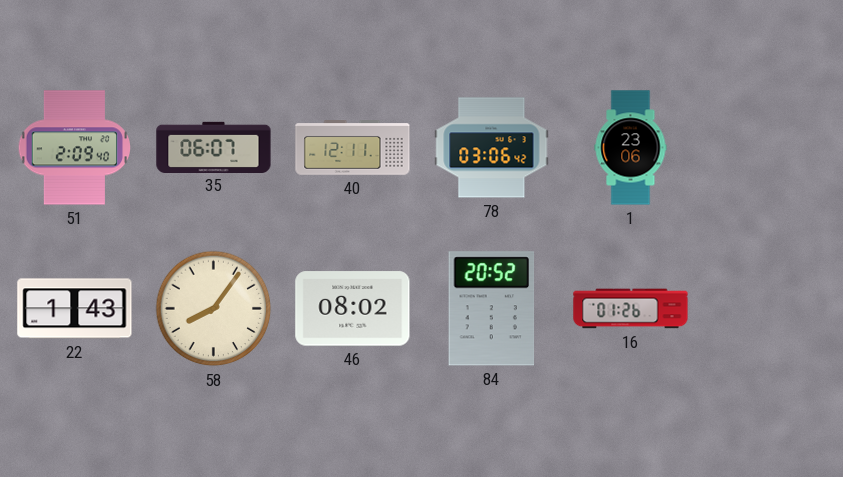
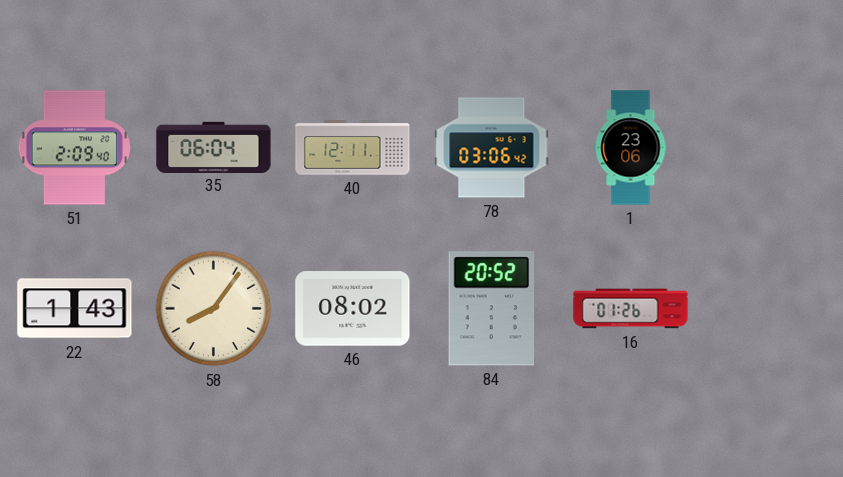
35: 06:07 -> 06:04 (214, 147)
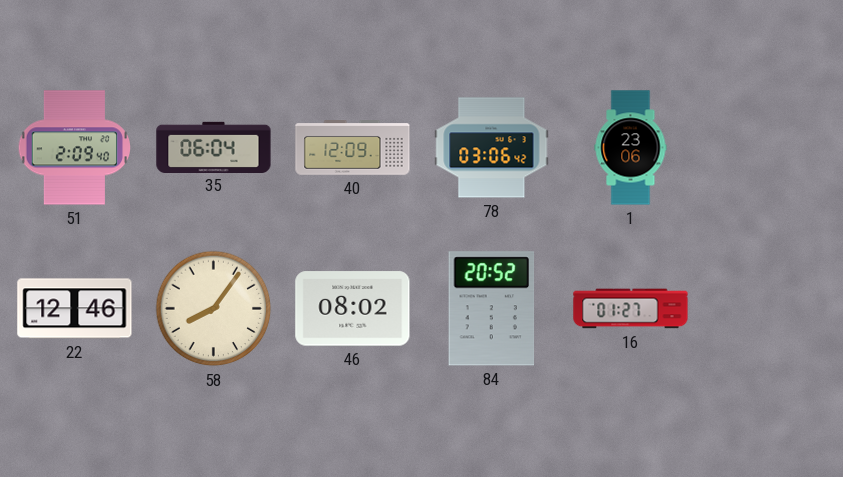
40: 12:11 -> 12:09 (353, 148)
22: 1:43 -> 12:46 (75, 309)
16: 01:26 -> 01:27 (631, 309)
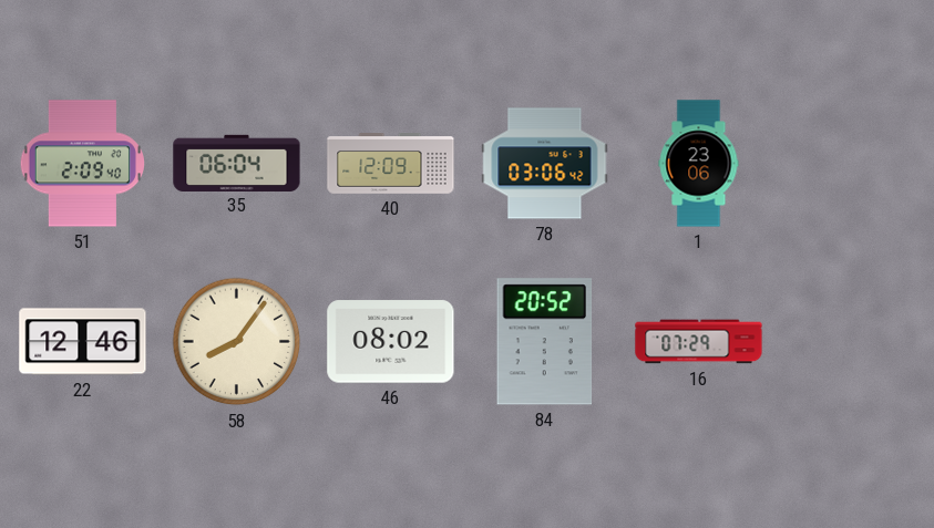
16: 01:27 -> 07:29 (699, 342)
